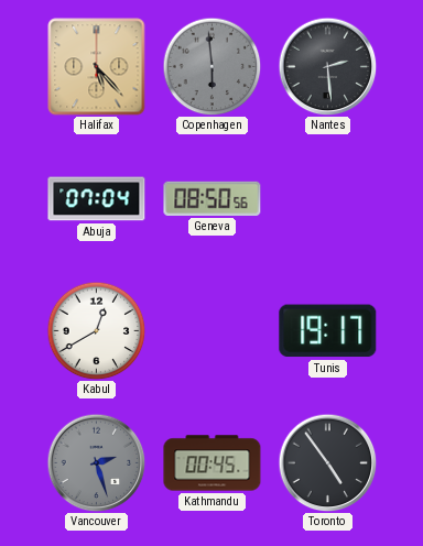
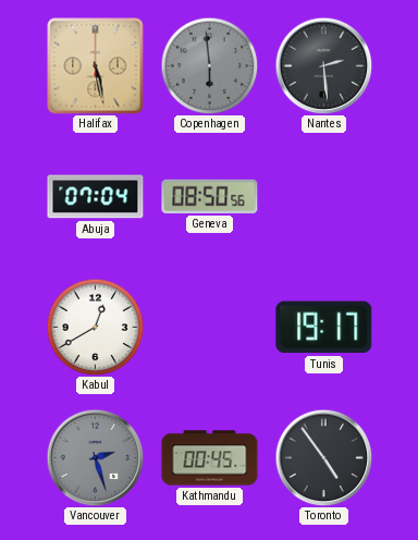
Halifax: 5:23 -> 5:28 (96, 66)
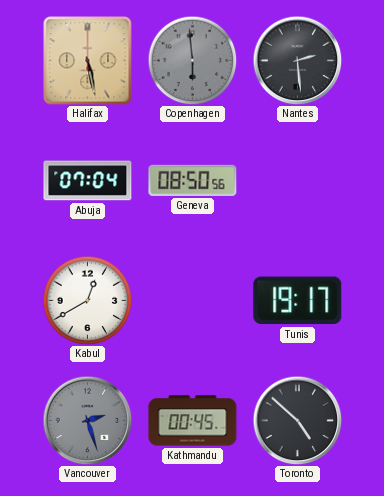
Toronto: 4:54 -> 4:52 (297, 420)
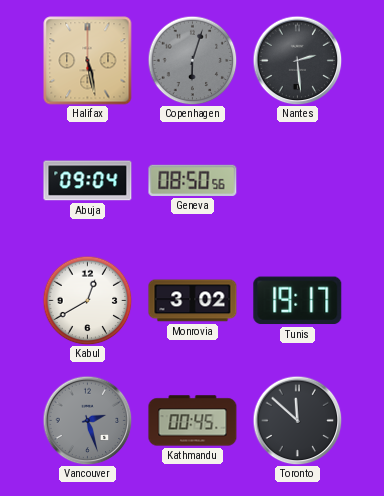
Copenhagen: 5:59 -> 6:03 (192, 60)
Abuja: 07:04 -> 09:04 (88, 181)
Monrovia: none -> 3:02 (193, 301)
Toronto: 4:52 -> 11:52 (297, 420)
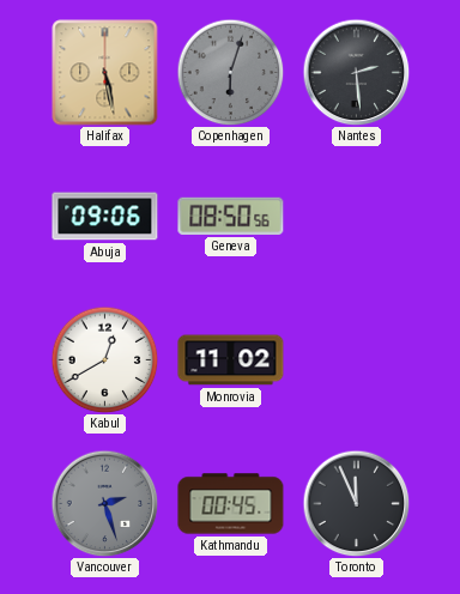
Abuja: 09:04 -> 09:06 (105, 217)
Monrovia: 3:02 -> 11:02 (231, 360)
Tunis: 19:17 -> none (298, 301)
Toronto: 11:52 -> 11:56 (356, 503)
